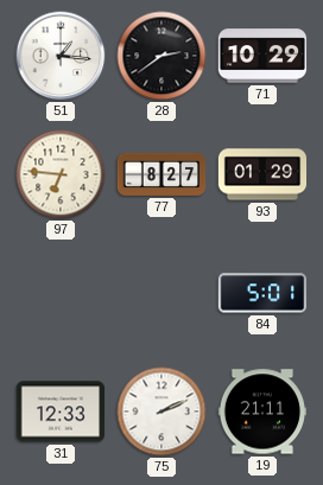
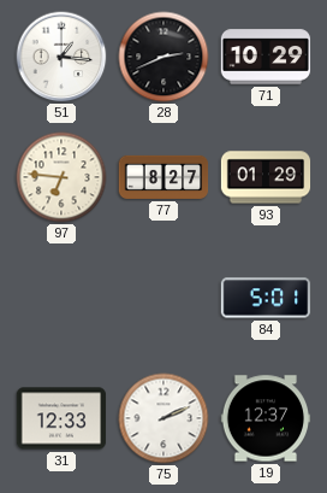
28: 2:39 -> 2:41 (163, 57)
19: 21:11 -> 12:37 (266, 418)
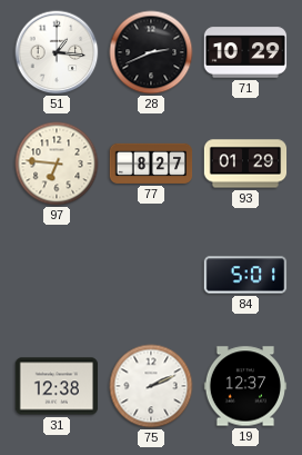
31: 12:33 -> 12:38 (57, 386)
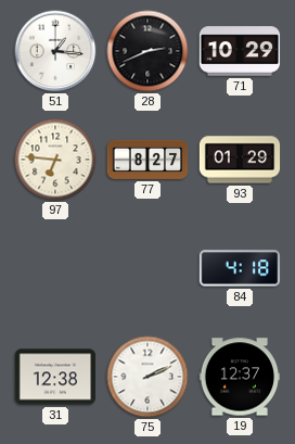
84: 5:01 -> 4:18 (240, 268)
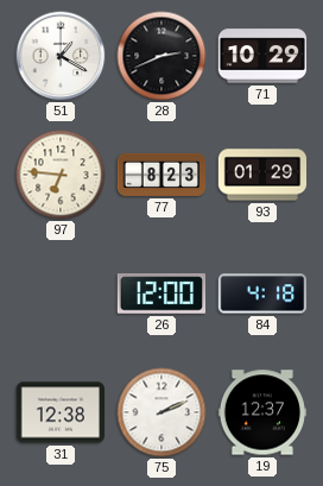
51: 1:16 -> 1:20 (61, 56)
77: 8:27 -> 8:23 (161, 175)
26: none -> 12:00 (160, 294)
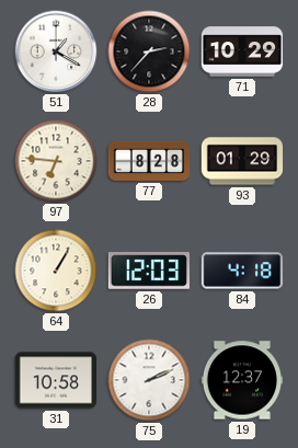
28: 2:41 -> 2:37 (149, 51)
77: 8:23 -> 8:28 (149, 161)
64: none -> 1:05 (56, 271)
26: 12:00 -> 12:03 (148, 271)
31: 12:38 -> 10:58 (56, 380)
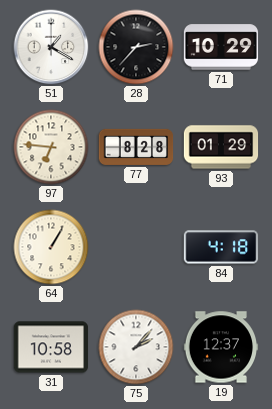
26: 12:03 -> none (148, 271)
75: 2:11 -> 2:07 (136, 347)
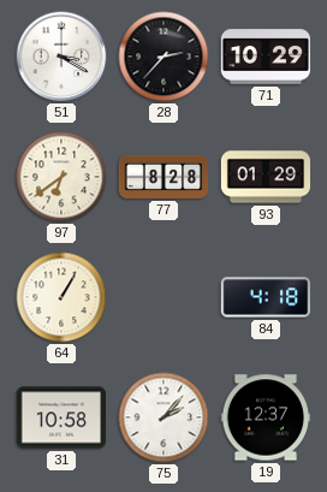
51: 1:20 -> 3:20 (61, 57)
97: 6:46 -> 6:39 (61, 177)
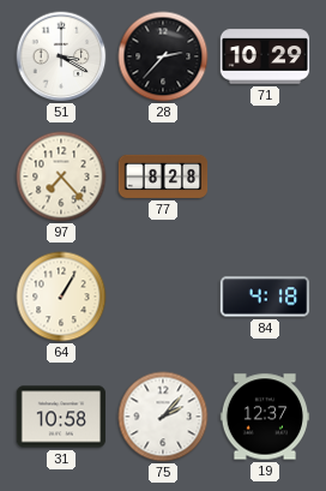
97: 6:39 -> 7:23 (61, 176)
93: 01:29 -> none (266, 177)
